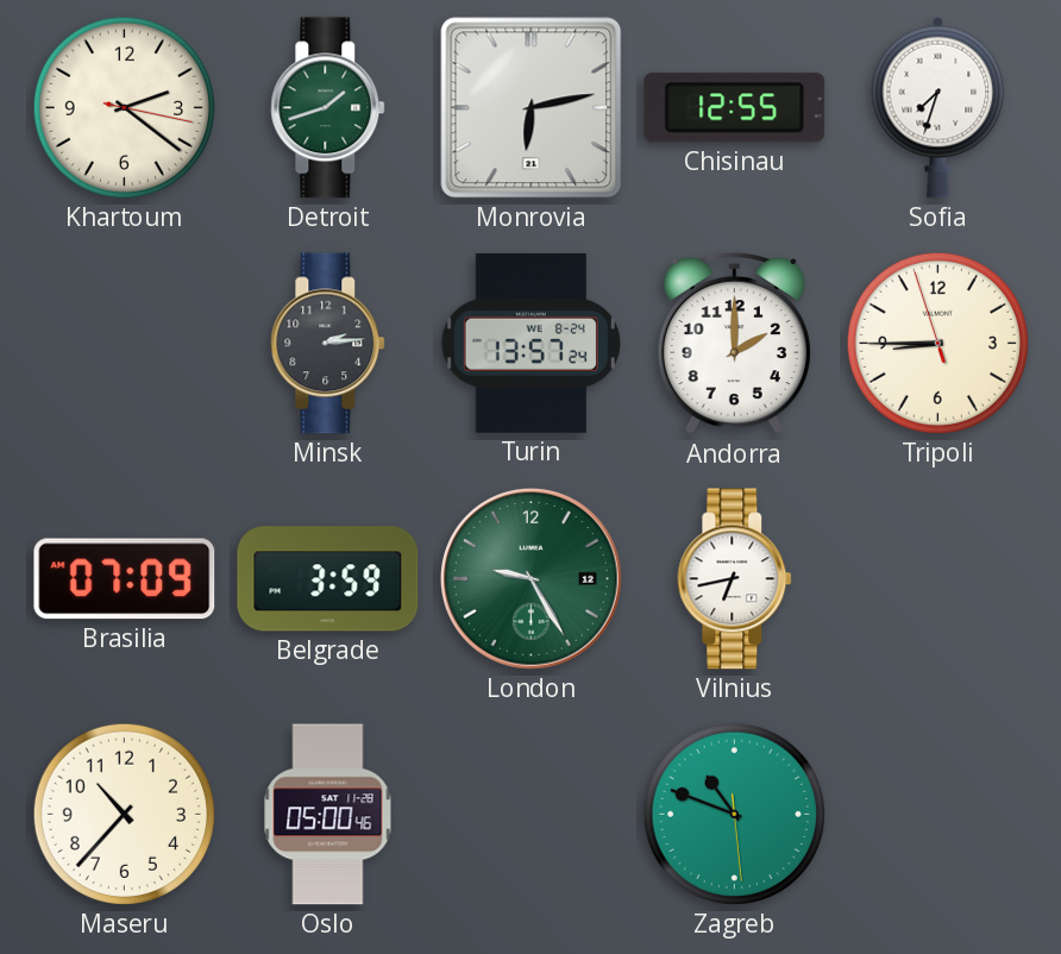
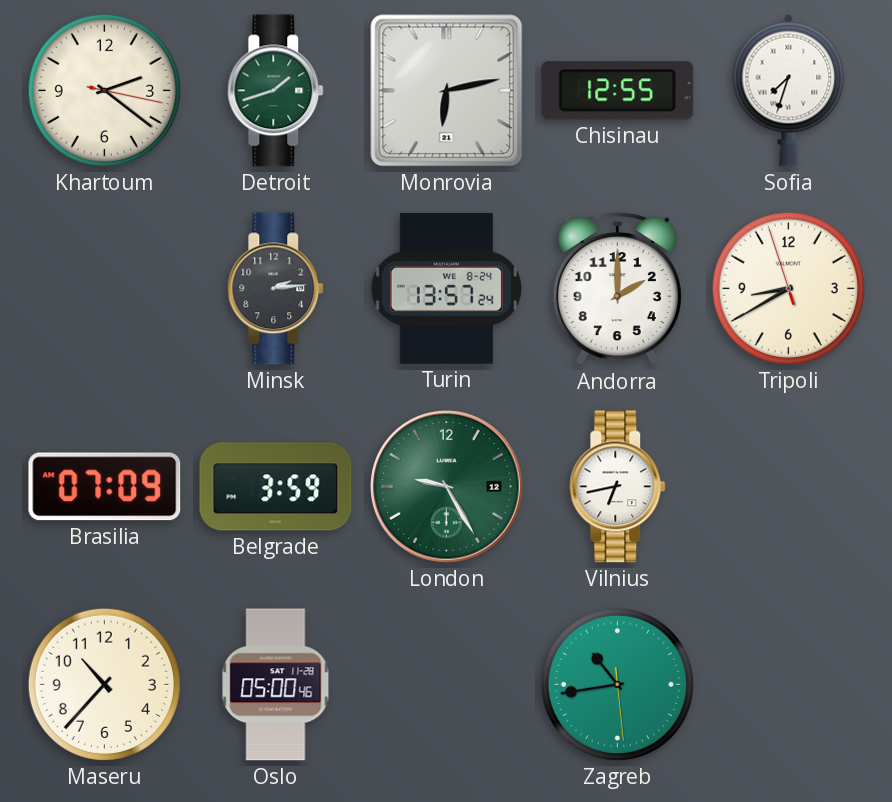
Tripoli: 8:44 -> 8:39 (788, 288)
Zagreb: 10:48 -> 10:43 (617, 684)
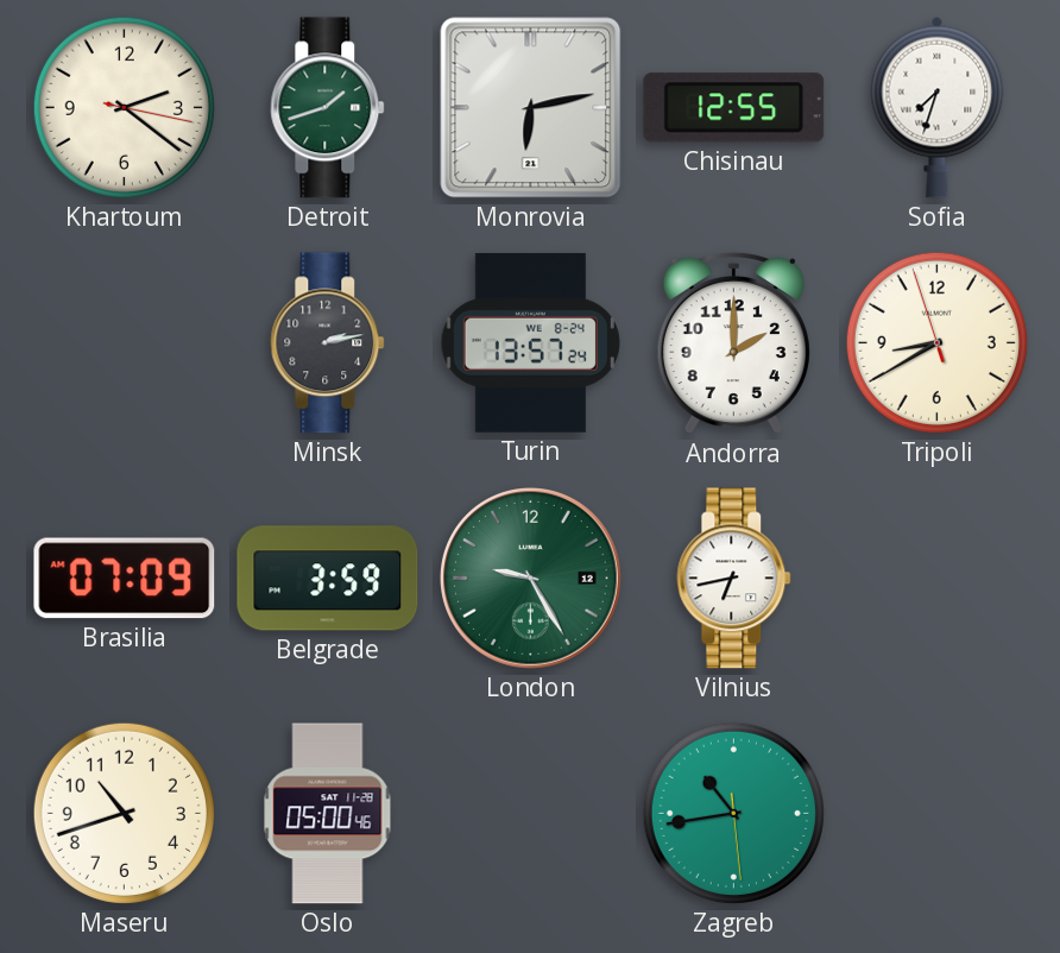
Minsk: 2:14 -> 2:13 (328, 343)
Maseru: 10:37 -> 10:42 (124, 813)
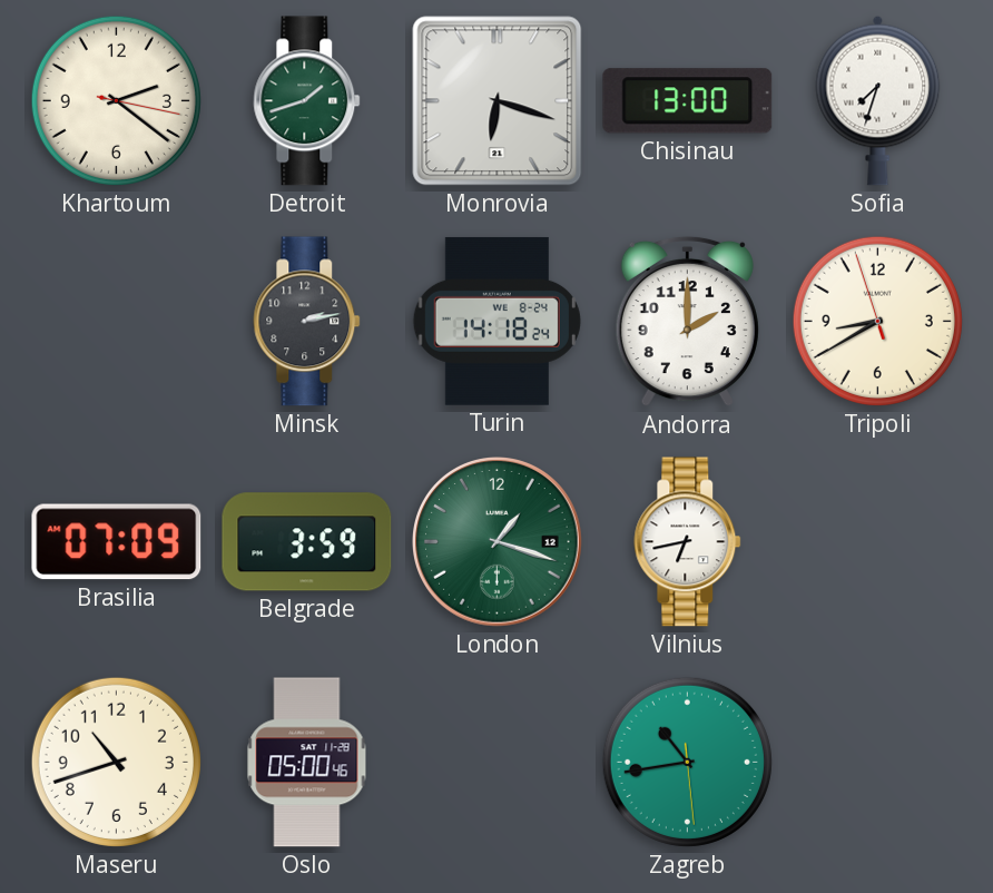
Monrovia: 6:13 -> 6:18 (498, 101)
Chisinau: 12:55 -> 13:00 (688, 101)
Turin: 13:57 -> 14:18 (496, 321)
London: 9:25 -> 1:18 (498, 542)
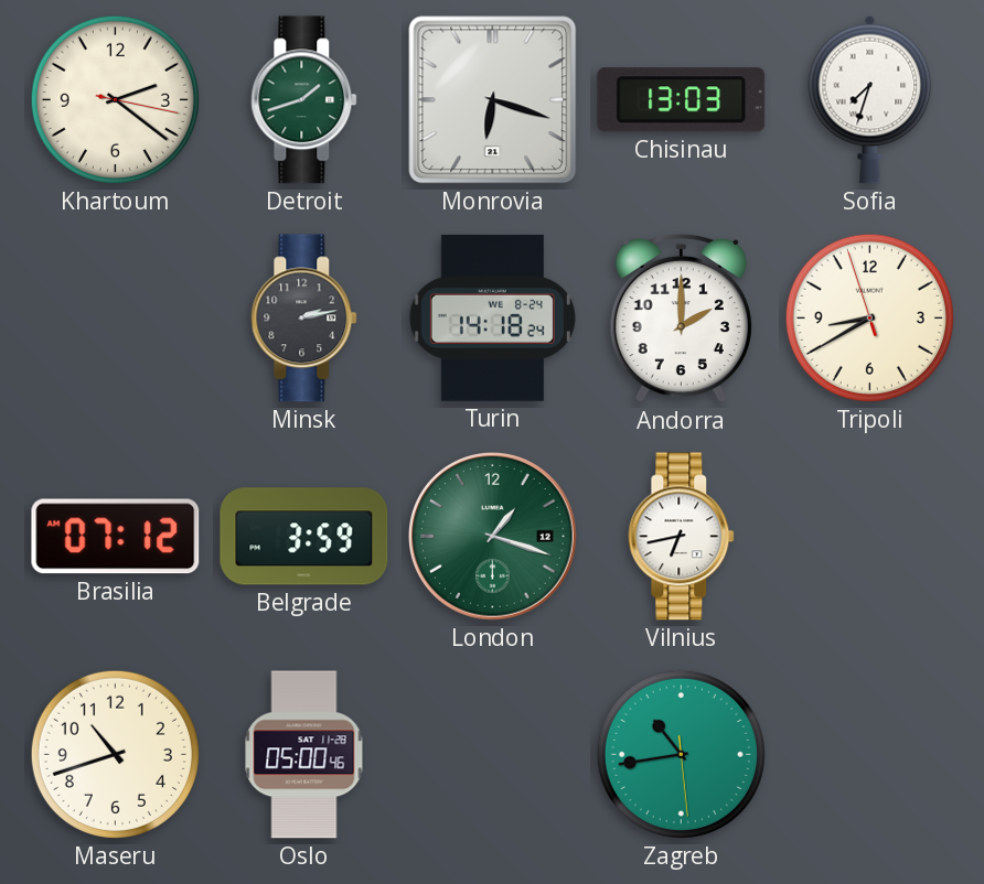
Chisinau: 13:00 -> 13:03 (682, 100)
Brasilia: 07:09 -> 07:12 (116, 537)
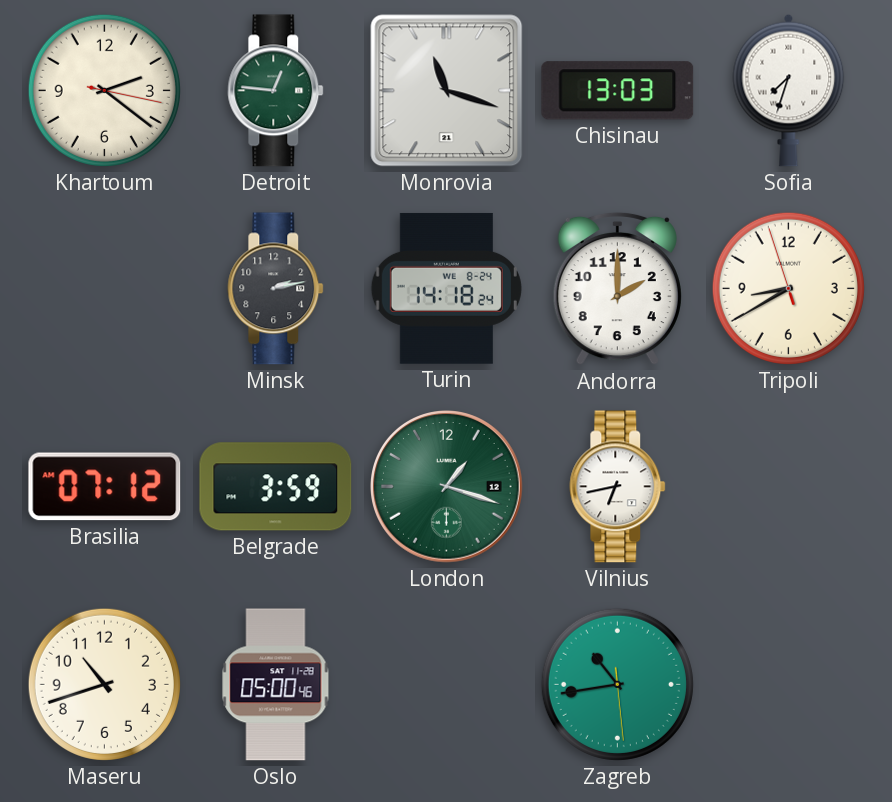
Detroit: 1:42 -> 12:46 (276, 91)
Monrovia: 6:18 -> 11:18 (447, 91)
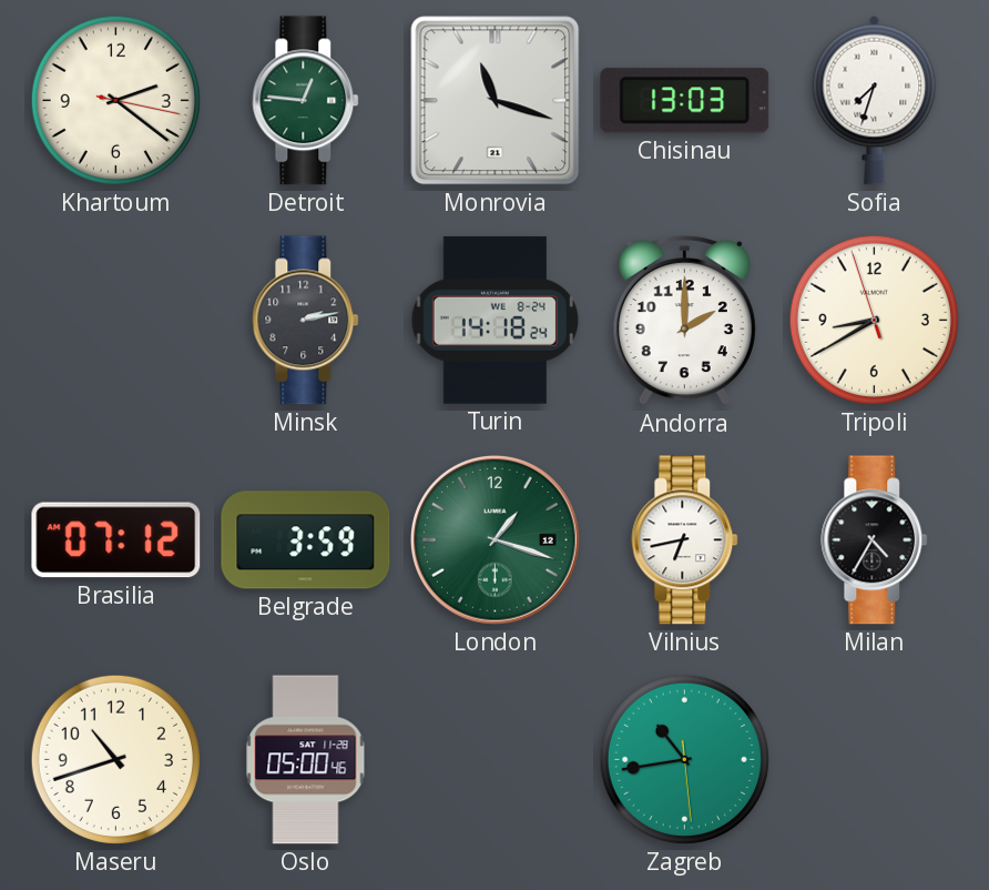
Milan: none -> 4:35 (875, 540)
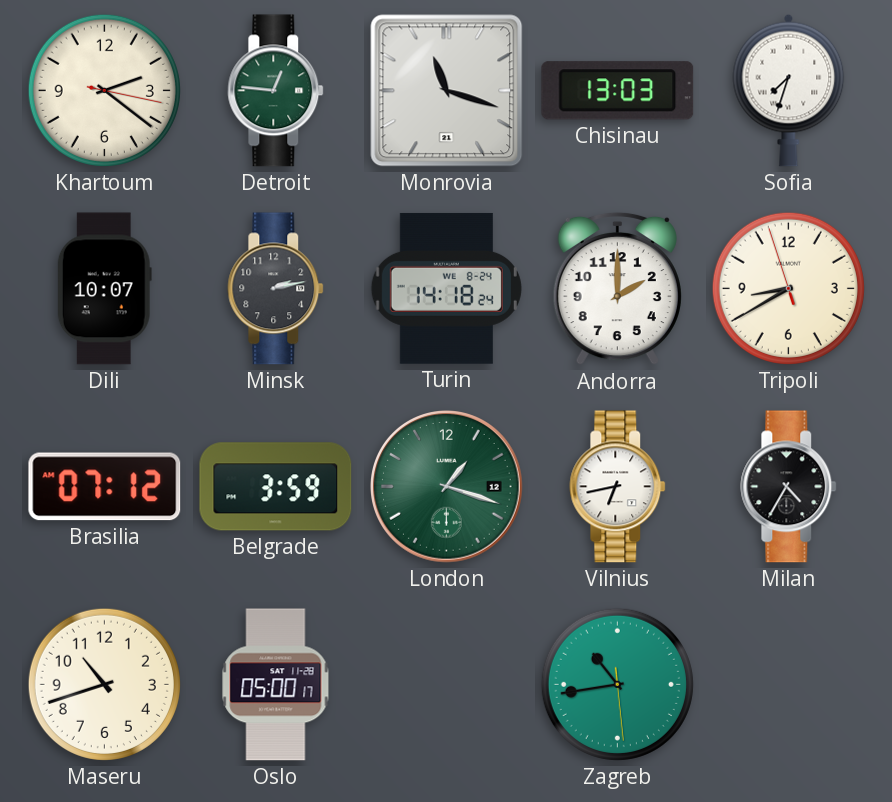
Dili: none -> 10:07 (104, 289)
Oslo: 05:00:46 -> 05:00:17 (276, 685)
